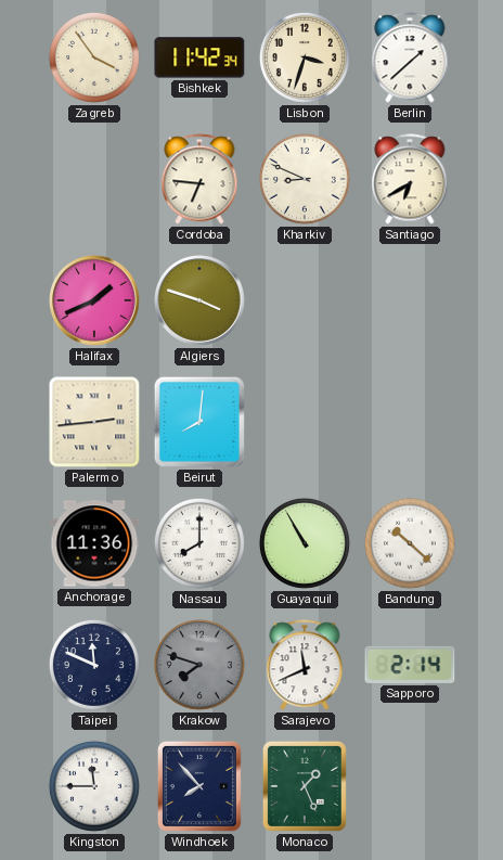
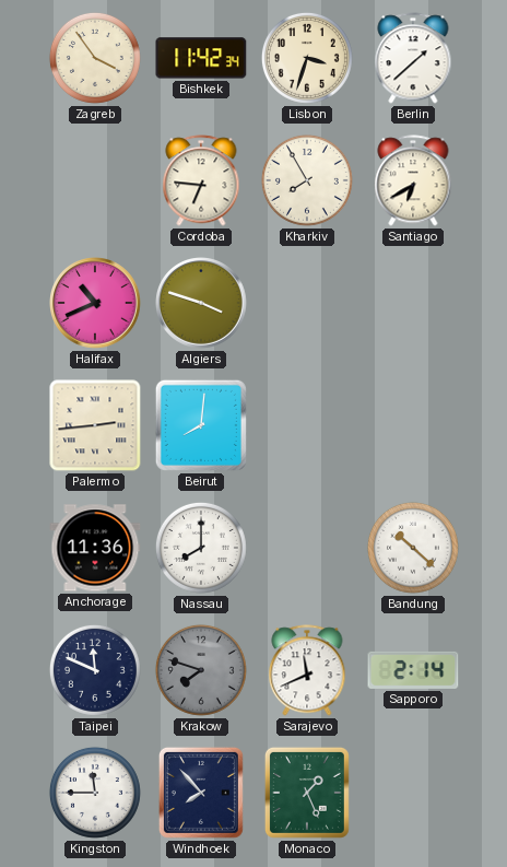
Kharkiv: 8:49 -> 7:55 (307, 180)
Halifax: 1:41 -> 10:41 (96, 304)
Guayaquil: 10:55 -> none (305, 543)
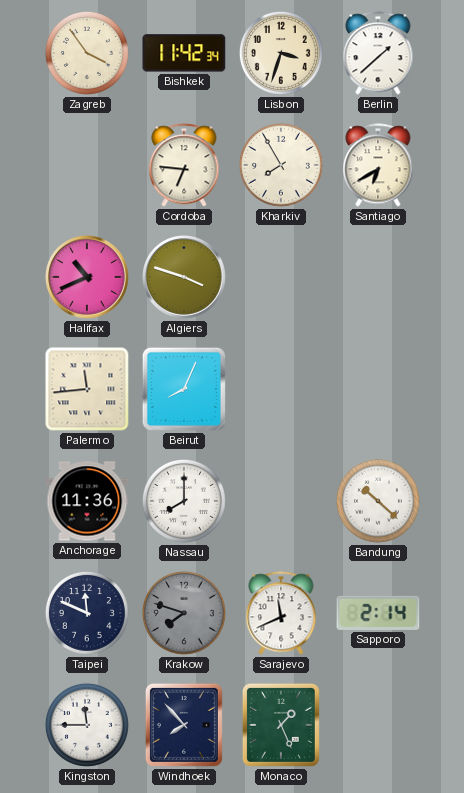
Palermo: 2:44 -> 11:44 (87, 389)
Beirut: 8:01 -> 8:04 (184, 389)
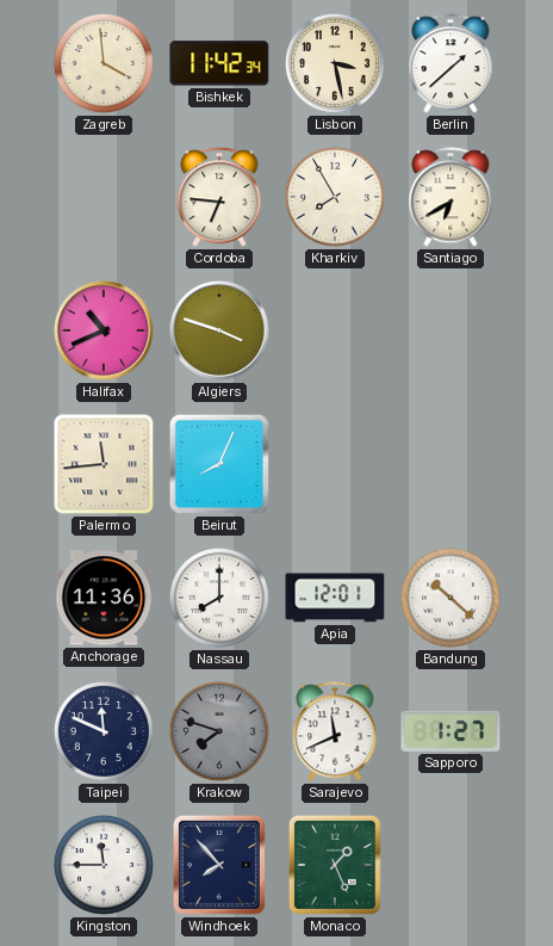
Zagreb: 3:54 -> 3:59 (104, 63)
Lisbon: 3:33 -> 3:28 (335, 63)
Apia: none -> 12:01 (335, 598)
Sapporo: 2:14 -> 1:27 (451, 731)
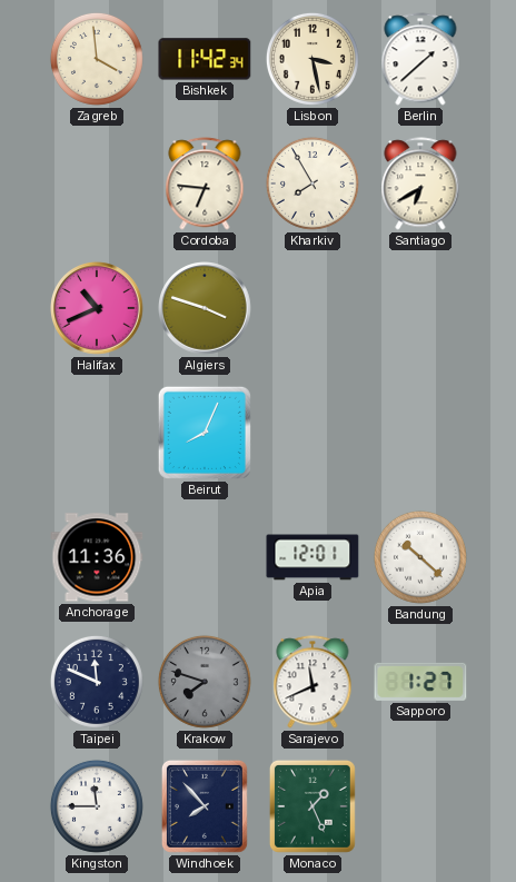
Palermo: 11:44 -> none (104, 464)
Nassau: 8:00 -> none (219, 598)
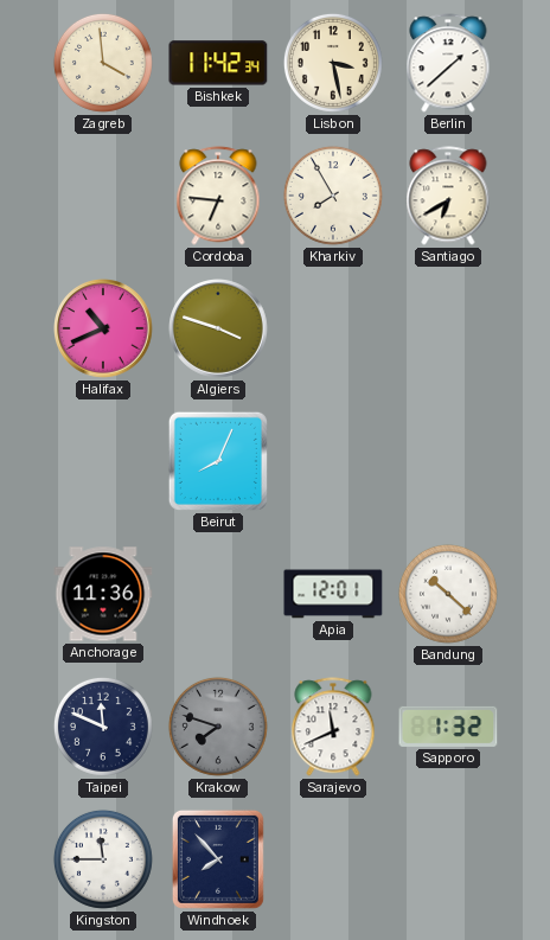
Sapporo: 1:27 -> 1:32 (448, 727)
Monaco: 1:26 -> none (312, 806)
